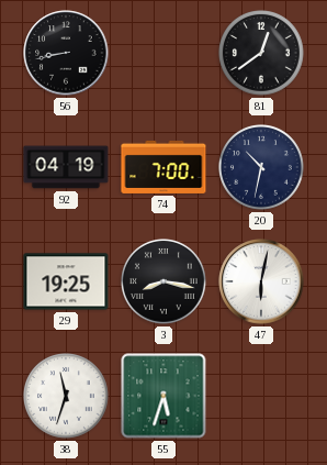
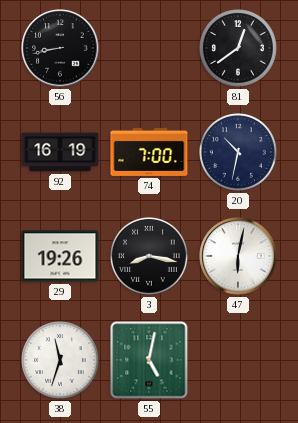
92: 04:19 -> 16:19 (60, 152)
29: 19:25 -> 19:26 (60, 256)
55: 5:33 -> 5:02 (149, 360)
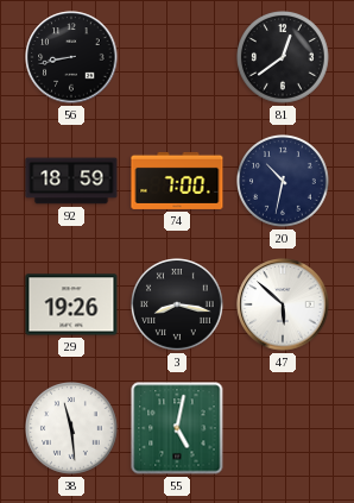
92: 16:19 -> 18:59 (71, 181)
47: 6:02 -> 5:52 (283, 304)
38: 11:33 -> 11:29 (72, 429)
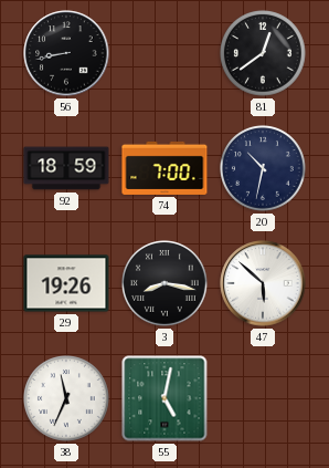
38: 11:29 -> 11:34 (67, 399)
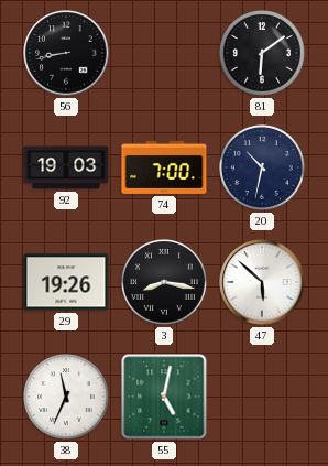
81: 12:39 -> 6:09 (263, 54)
92: 18:59 -> 19:03 (66, 167)
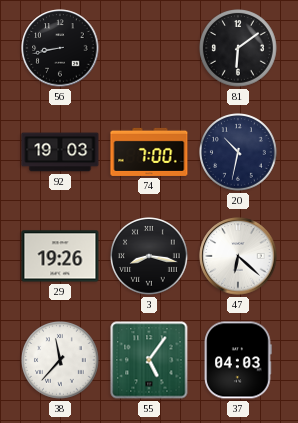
47: 5:52 -> 6:22 (238, 256)
38: 11:34 -> 11:37 (61, 361)
55: 5:02 -> 5:06 (149, 360)
37: none -> 04:03 (238, 360)
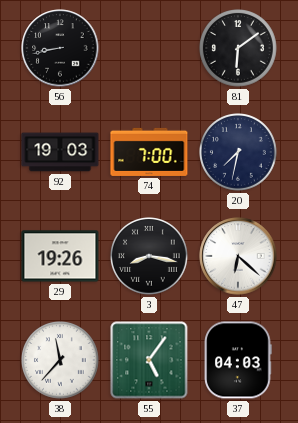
20: 10:32 -> 7:32 (239, 153)
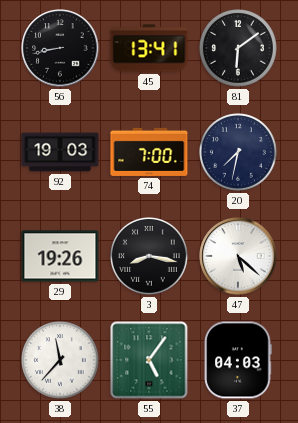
45: none -> 13:41 (149, 48)
47: 6:22 -> 5:22 (238, 256)
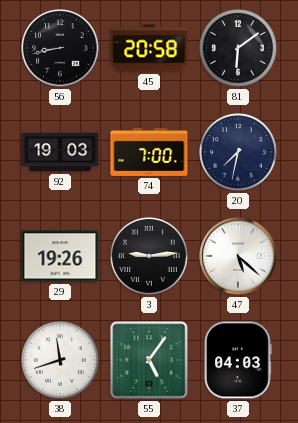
45: 13:41 -> 20:58 (149, 48)
3: 8:17 -> 9:14 (150, 257)
38: 11:37 -> 11:42 (61, 361)
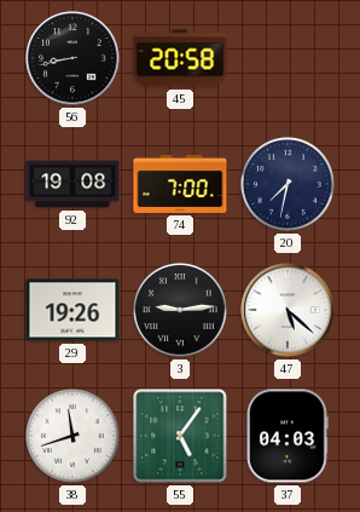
81: 6:09 -> none (239, 49)
92: 19:03 -> 19:08 (72, 184)
